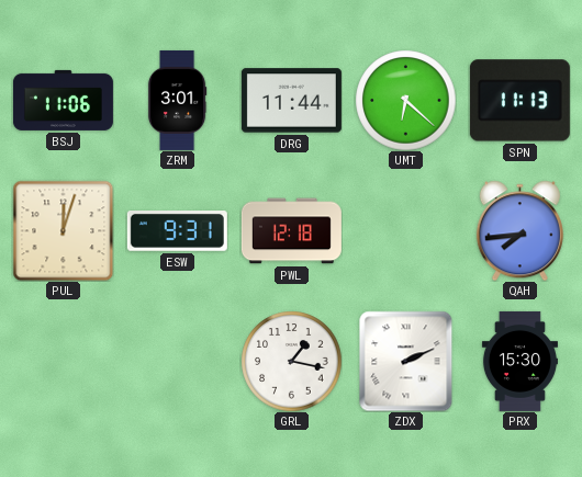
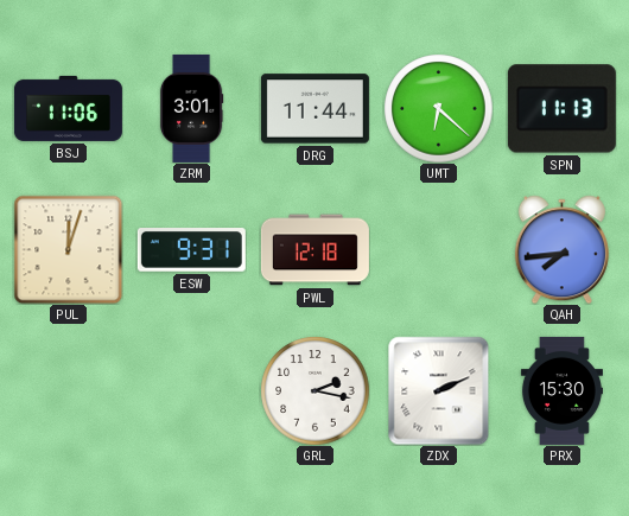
GRL: 1:17 -> 2:17 (314, 390)
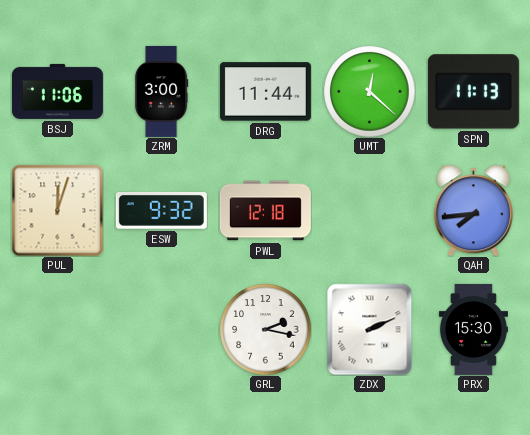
ZRM: 3:01 -> 3:00 (161, 91)
UMT: 6:22 -> 12:22 (369, 91)
ESW: 9:31 -> 9:32 (161, 211)
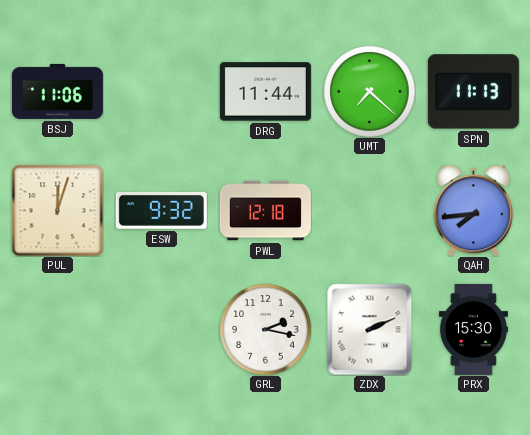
ZRM: 3:00 -> none (161, 91)
UMT: 12:22 -> 7:22 (369, 91)
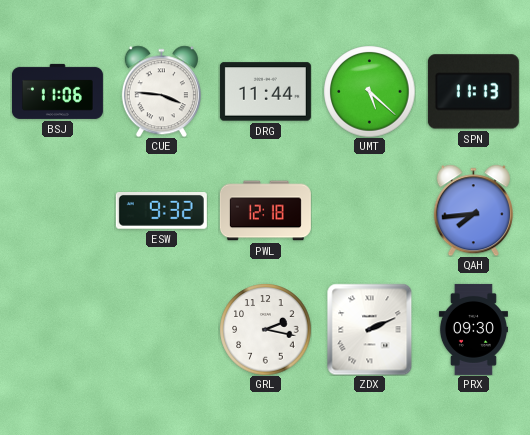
CUE: none -> 3:46 (161, 91)
UMT: 7:22 -> 5:22 (369, 91)
PUL: 12:03 -> none (57, 210)
PRX: 15:30 -> 09:30 (473, 329)
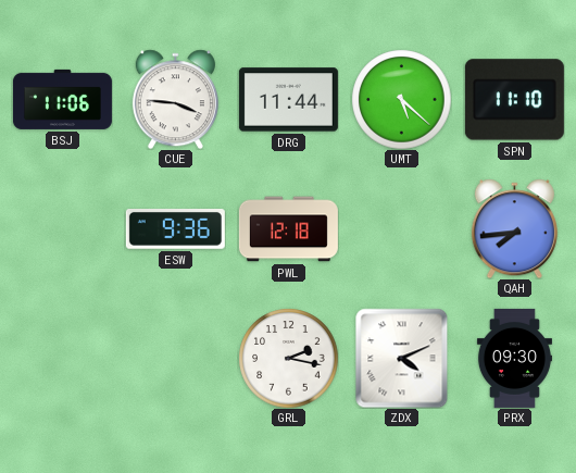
SPN: 11:13 -> 11:10 (514, 100)
ESW: 9:32 -> 9:36 (175, 229)
ZDX: 2:11 -> 4:11 (402, 358)
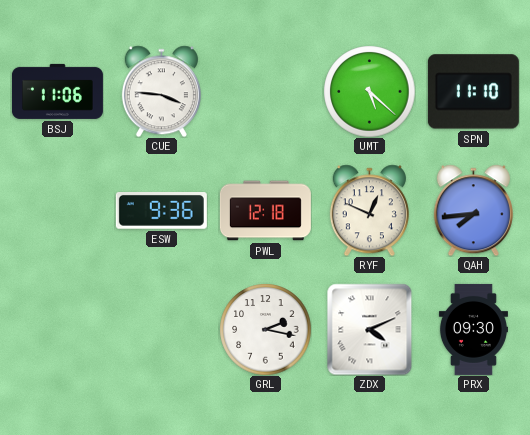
DRG: 11:44 -> none (288, 100)
RYF: none -> 12:49 (369, 210)
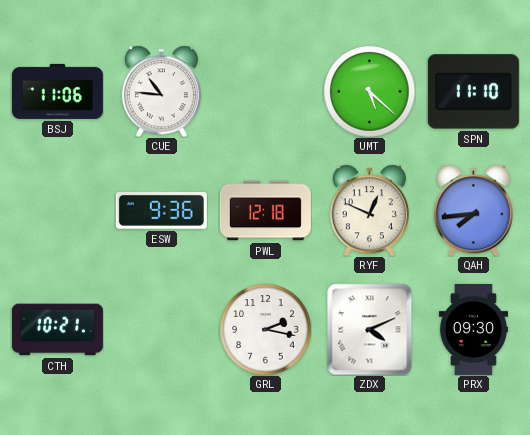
CUE: 3:46 -> 10:46 (161, 91)
CTH: none -> 10:21 (57, 330)
